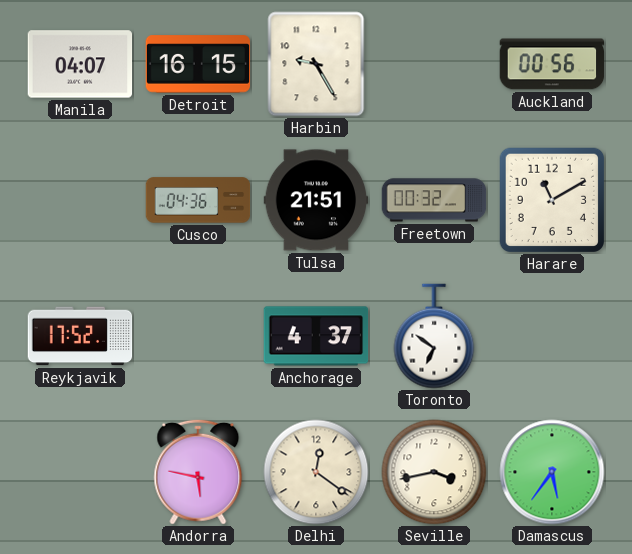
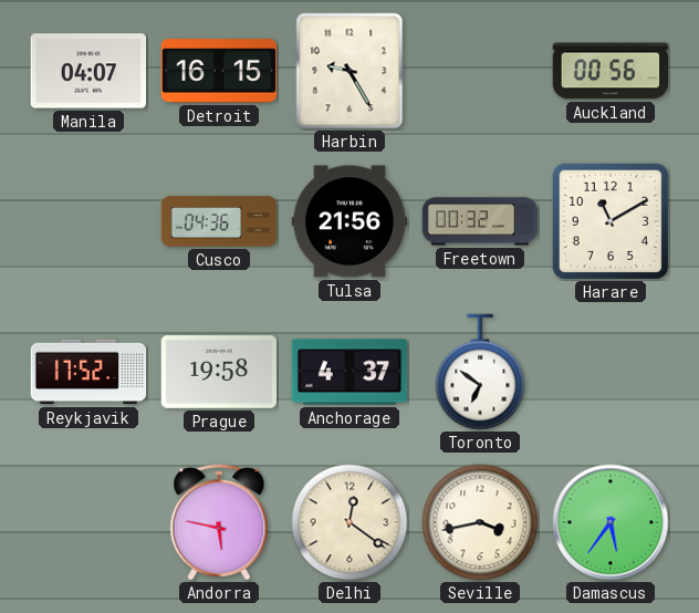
Tulsa: 21:51 -> 21:56 (349, 221)
Prague: none -> 19:58 (219, 373)
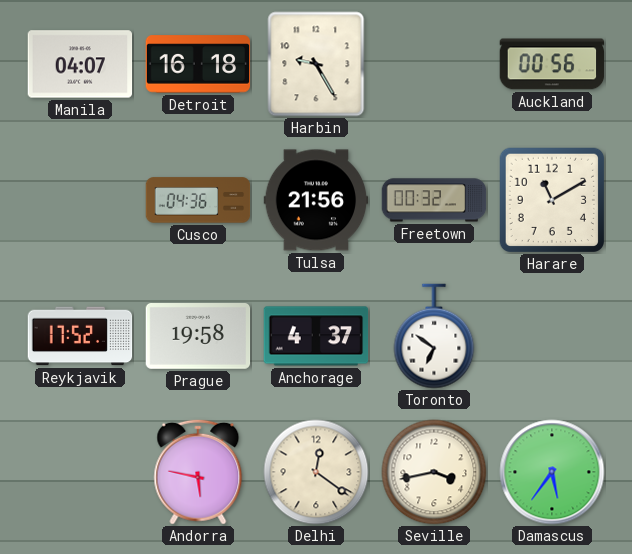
Detroit: 16:15 -> 16:18 (198, 64)
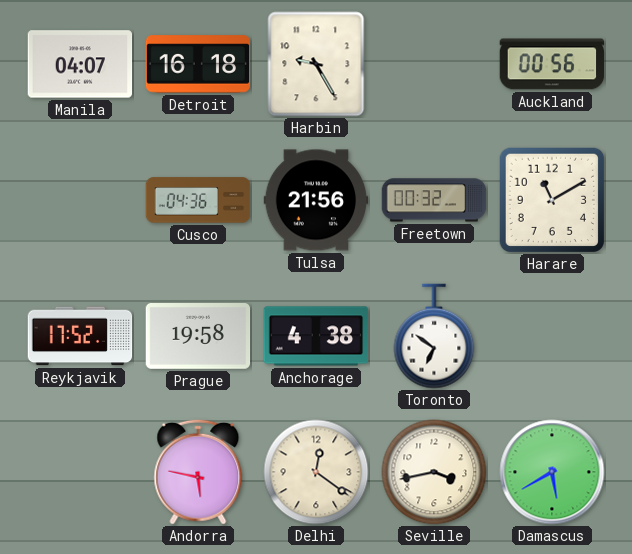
Anchorage: 4:37 -> 4:38 (316, 336)
Damascus: 5:36 -> 5:40 (552, 472)
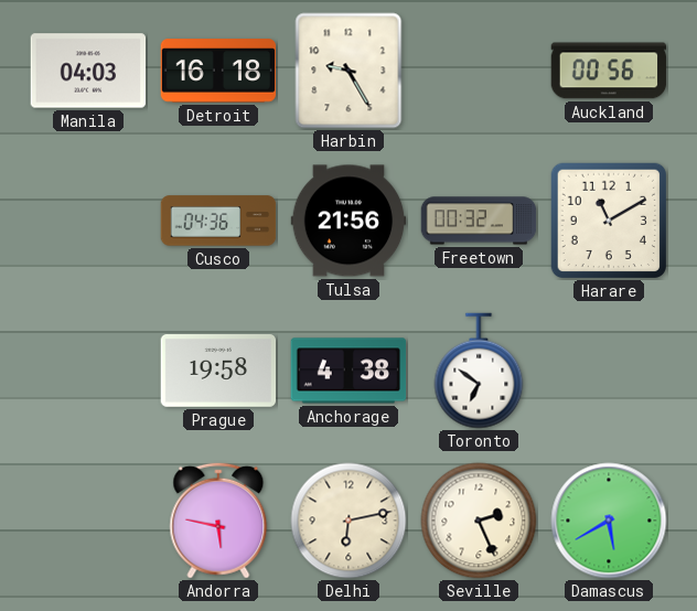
Manila: 04:07 -> 04:03 (88, 71)
Reykjavik: 17:52 -> none (80, 336)
Delhi: 12:21 -> 6:13 (349, 521)
Seville: 3:43 -> 2:26 (479, 521)
